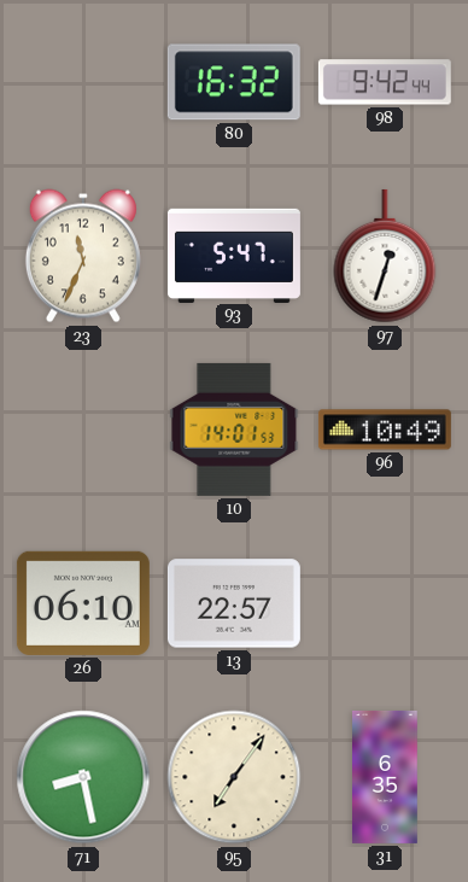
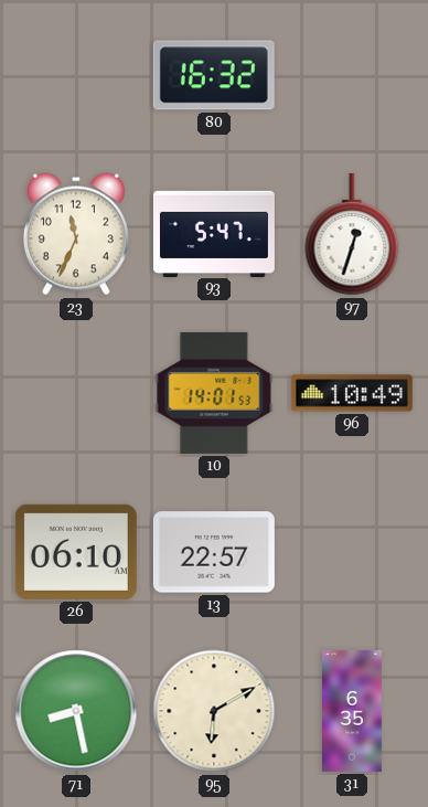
98: 9:42 -> none (385, 82)
95: 7:06 -> 6:10 (214, 711)
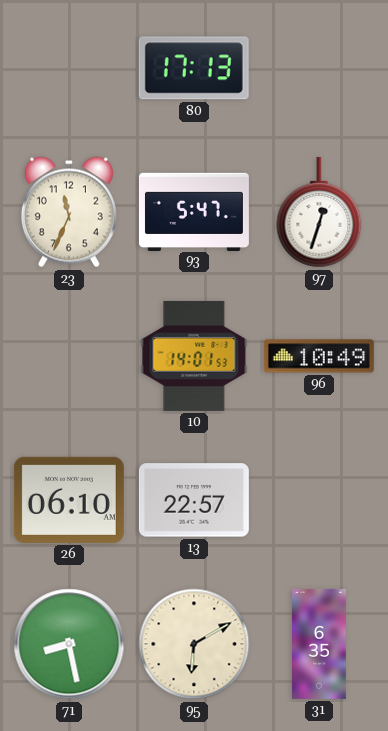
80: 16:32 -> 17:13 (194, 68)
